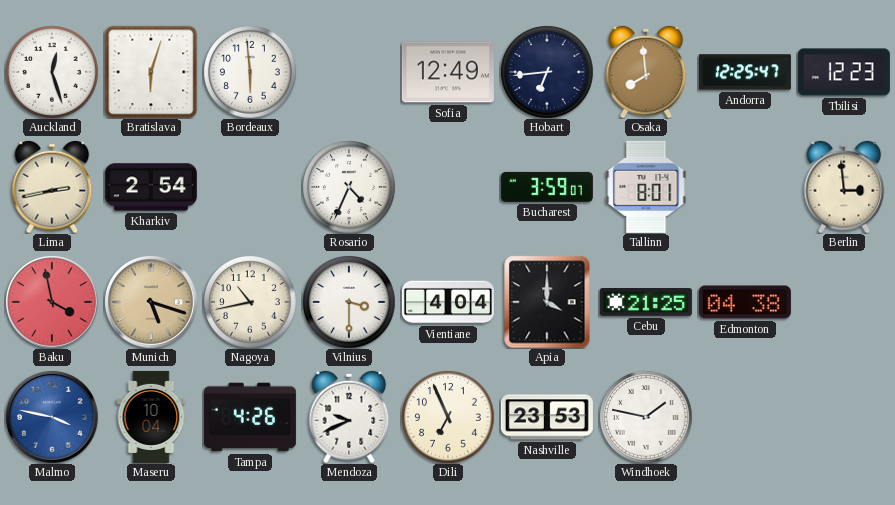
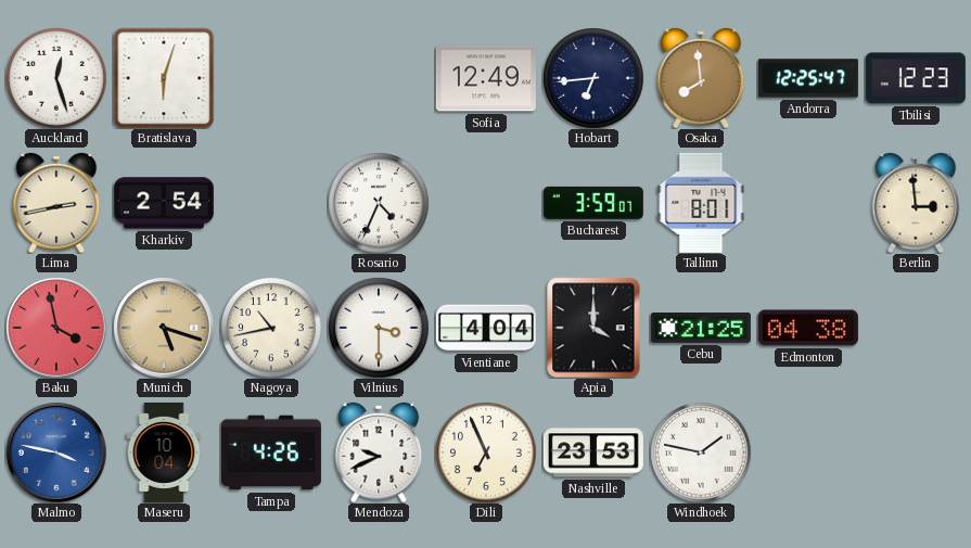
Bordeaux: 5:59 -> none (250, 72)
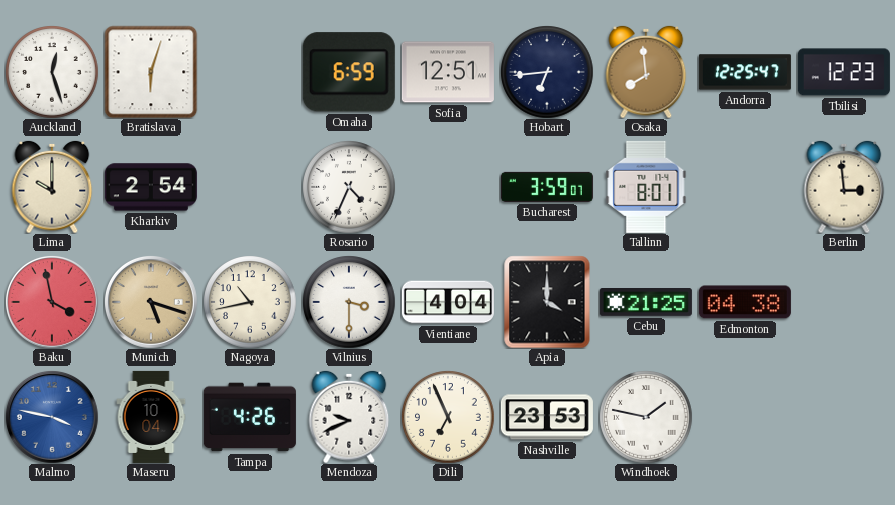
Omaha: none -> 6:59 (349, 72)
Sofia: 12:49 -> 12:51 (448, 72)
Lima: 2:43 -> 10:00 (52, 187)
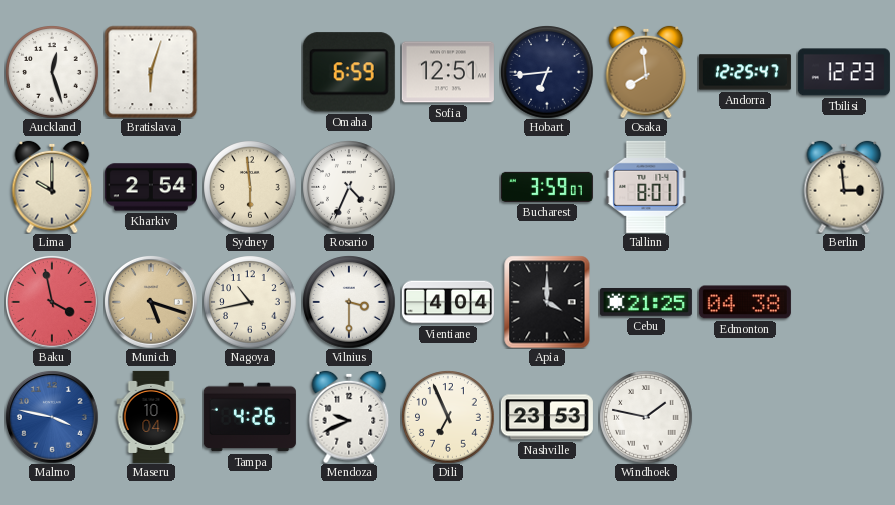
Sydney: none -> 5:59 (250, 187)
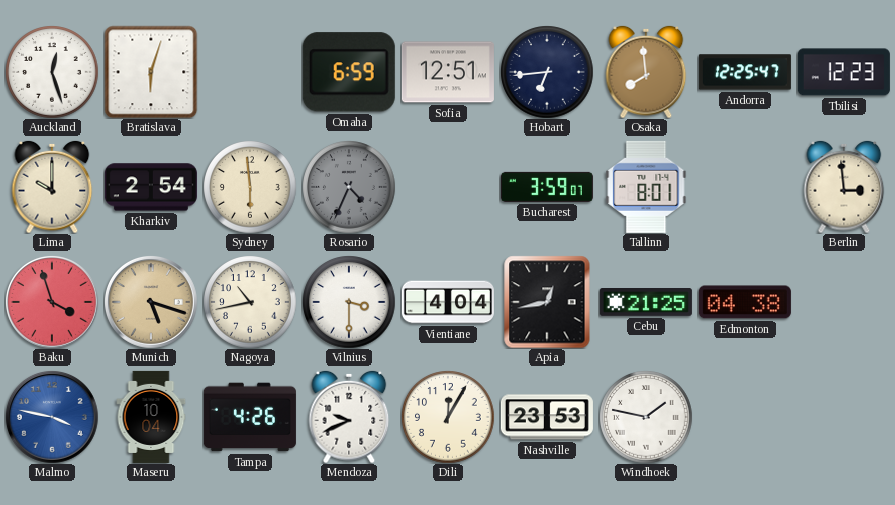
Rosario dial: white -> grey (349, 187)
Baku: 3:58 -> 3:57 (52, 302)
Apia: 4:00 -> 12:43 (547, 302)
Dili: 6:56 -> 12:05 (448, 417)
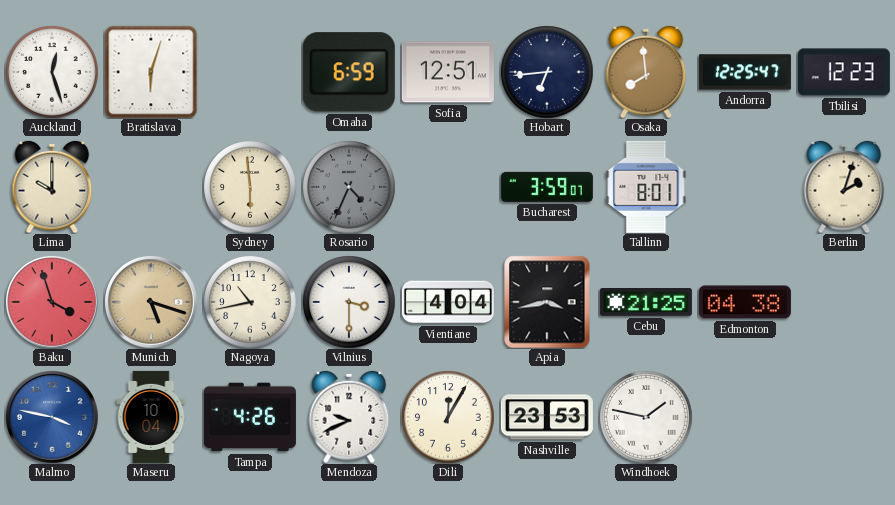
Kharkiv: 2:54 -> none (151, 187)
Berlin: 2:59 -> 2:03 (844, 187)
Apia: 12:43 -> 3:43 (547, 302)
